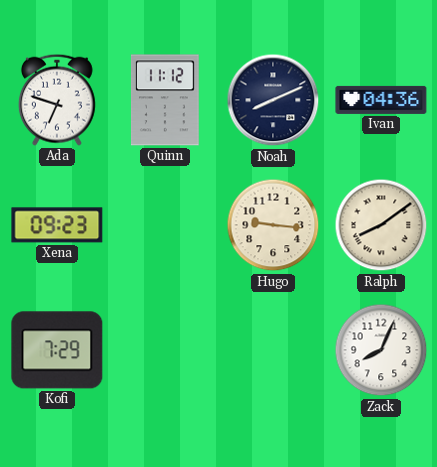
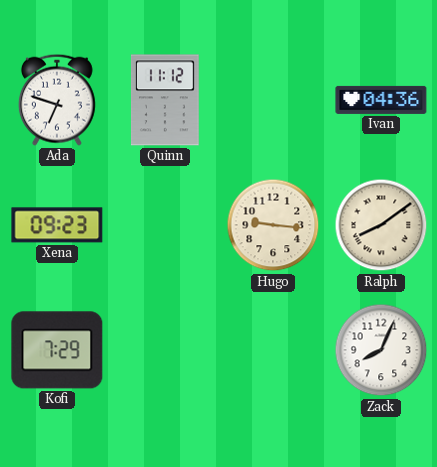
Noah: 8:11 -> none (273, 100)
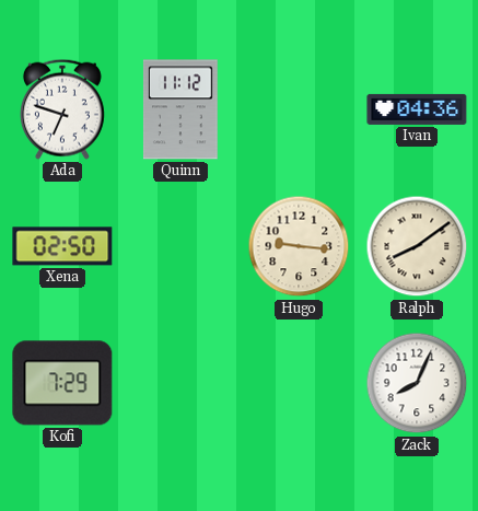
Xena: 09:23 -> 02:50 (62, 246)
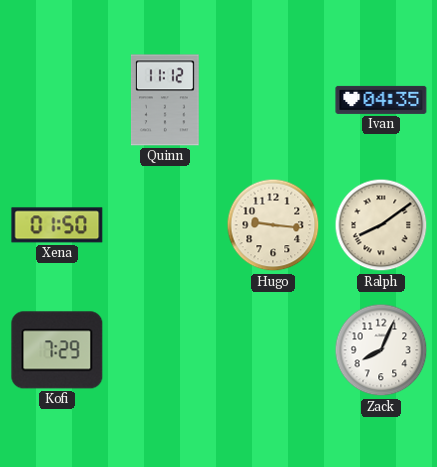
Ada: 6:48 -> none (62, 109)
Ivan: 04:36 -> 04:35 (381, 100)
Xena: 02:50 -> 01:50 (57, 225)
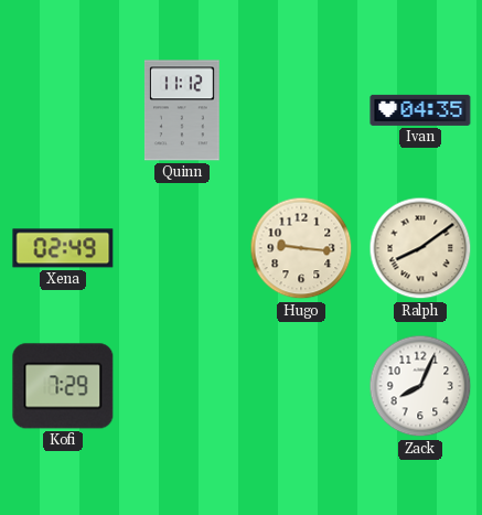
Xena: 01:50 -> 02:49 (63, 248)
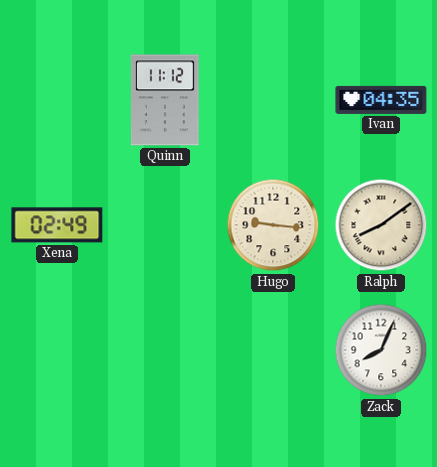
Kofi: 7:29 -> none (63, 386)
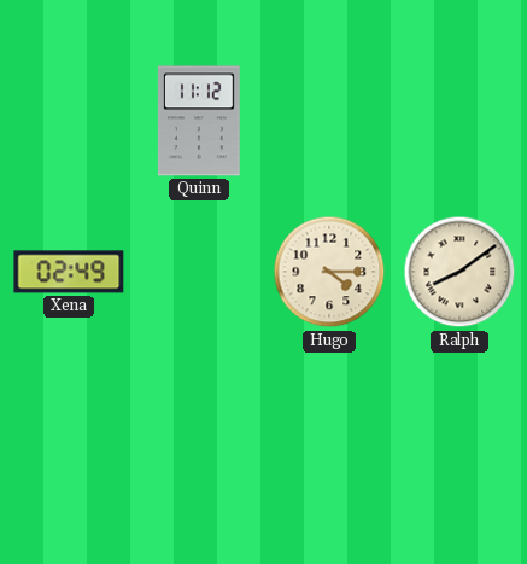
Ivan: 04:35 -> none (381, 100)
Hugo: 9:16 -> 4:15 (329, 272)
Zack: 8:04 -> none (381, 350)
